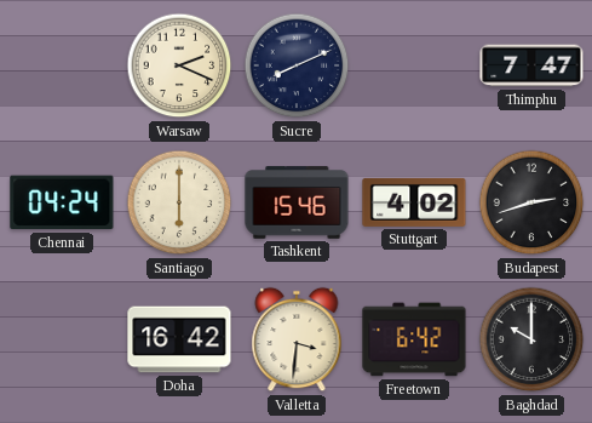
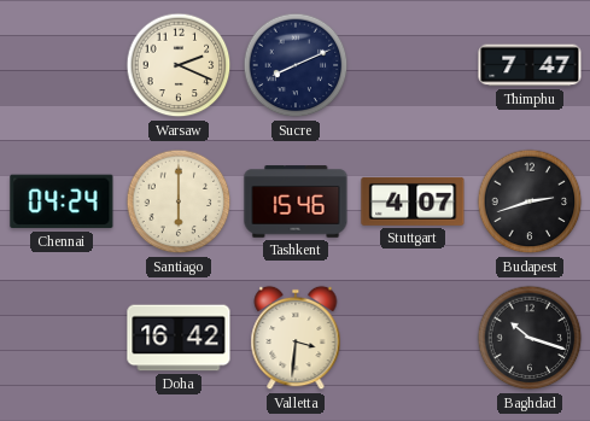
Stuttgart: 4:02 -> 4:07 (413, 201)
Freetown: 6:42 -> none (414, 339)
Baghdad: 10:00 -> 10:18 (530, 338)
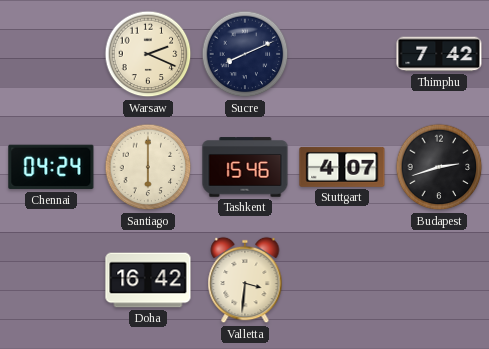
Thimphu: 7:47 -> 7:42 (439, 54)
Baghdad: 10:18 -> none (530, 338)
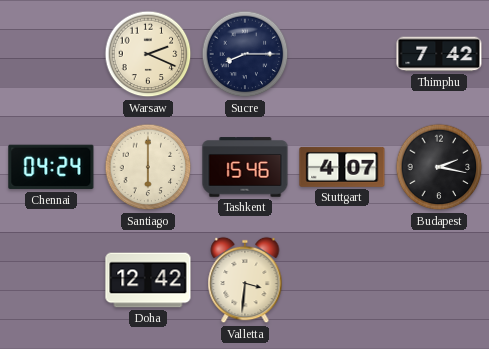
Sucre: 8:11 -> 8:15 (245, 54)
Budapest: 2:42 -> 2:17 (439, 167)
Doha: 16:42 -> 12:42 (148, 280)
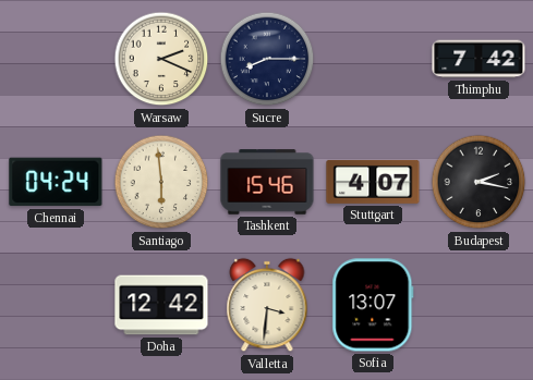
Santiago: 6:00 -> 5:59 (161, 182)
Sofia: none -> 13:07 (373, 305)
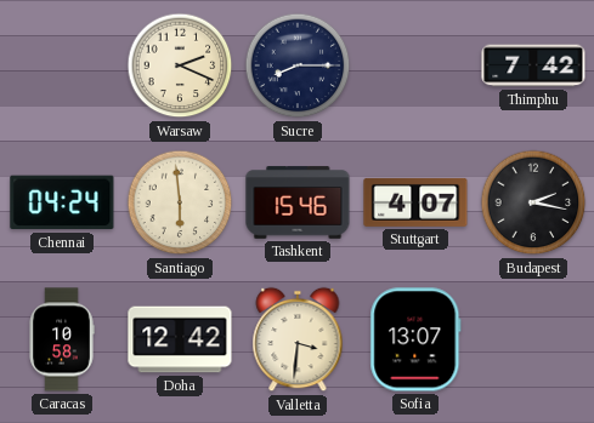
Caracas: none -> 10:58 (62, 339)
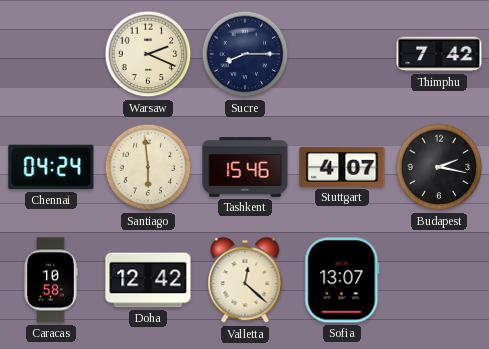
Valletta: 3:31 -> 12:22 (245, 280)
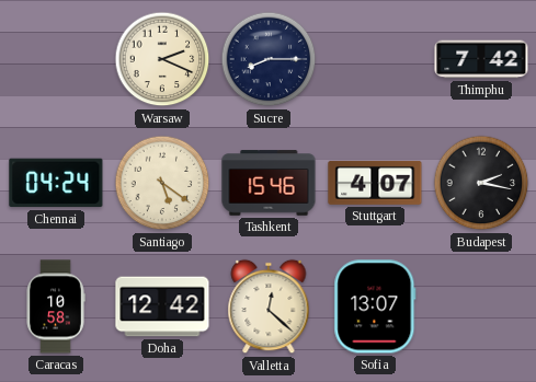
Santiago: 5:59 -> 5:21 (162, 183)
